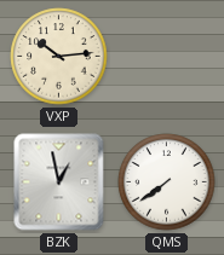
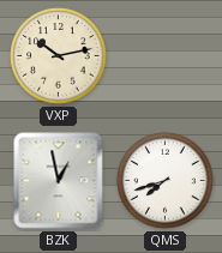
VXP: 10:14 -> 10:13 (59, 56)
QMS: 7:39 -> 7:42 (166, 181)
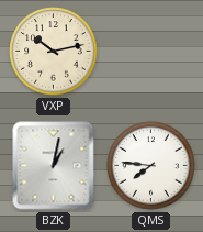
BZK: 12:58 -> 1:02 (54, 166)
QMS: 7:42 -> 7:46 (151, 166)
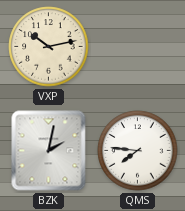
BZK: 1:02 -> 2:02 (49, 151)
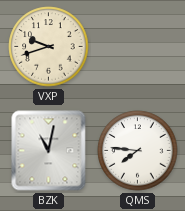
VXP: 10:13 -> 9:42 (49, 47)
BZK: 2:02 -> 11:02 (49, 151)
